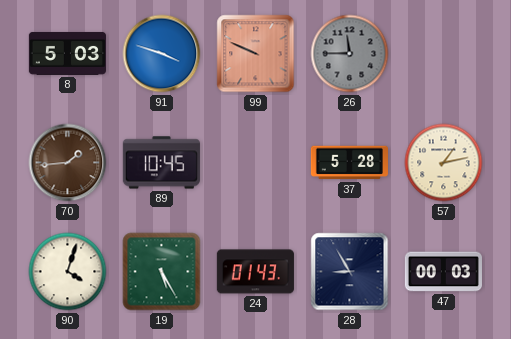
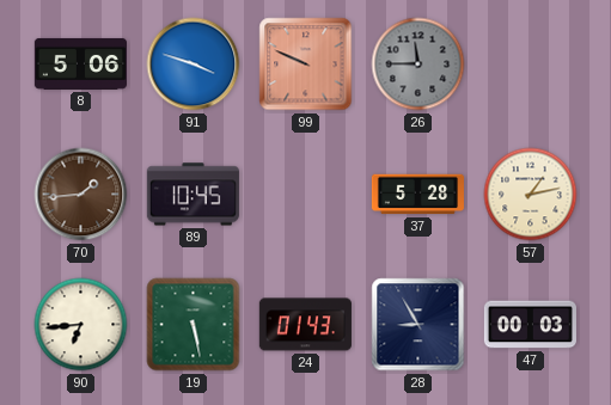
8: 5:03 -> 5:06 (80, 63)
90: 4:03 -> 6:44 (81, 325)
19: 5:25 -> 5:28 (194, 325)
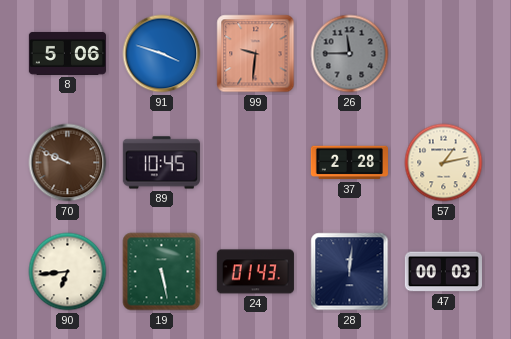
99: 9:49 -> 9:31 (256, 54)
70: 1:44 -> 9:49 (68, 163)
37: 5:28 -> 2:28 (349, 163)
28: 8:55 -> 12:01 (350, 272)
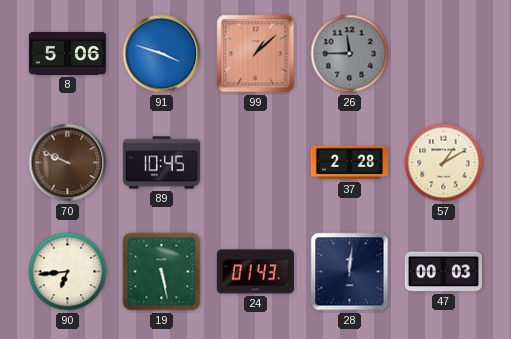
99: 9:31 -> 1:08 (256, 54)
57: 1:13 -> 1:10 (444, 163)
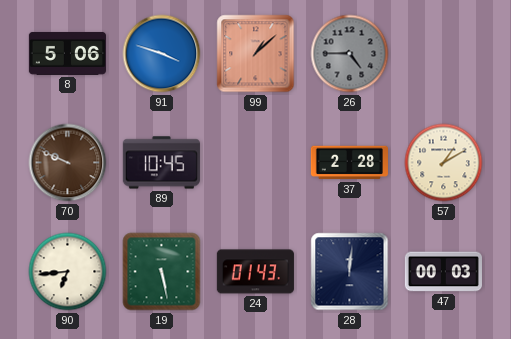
26: 11:45 -> 4:45 (350, 54)
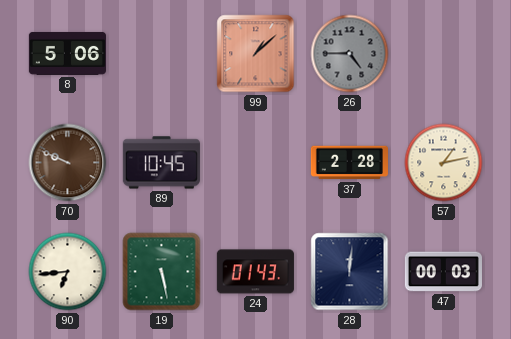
91: 3:48 -> none (162, 54)
57: 1:10 -> 1:13 (444, 163)
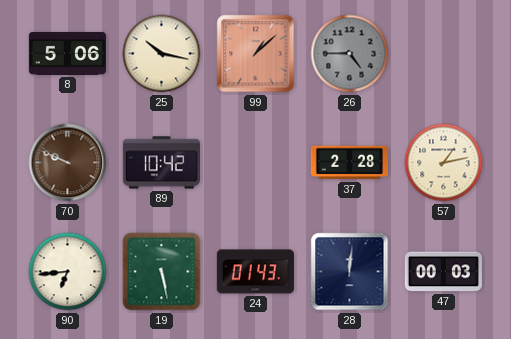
25: none -> 10:17 (162, 54)
89: 10:45 -> 10:42 (161, 163)
